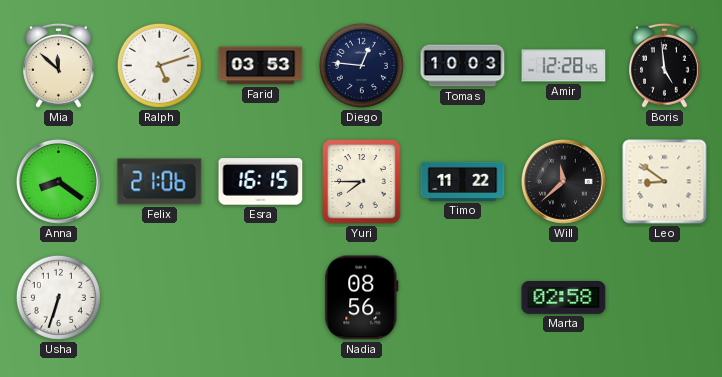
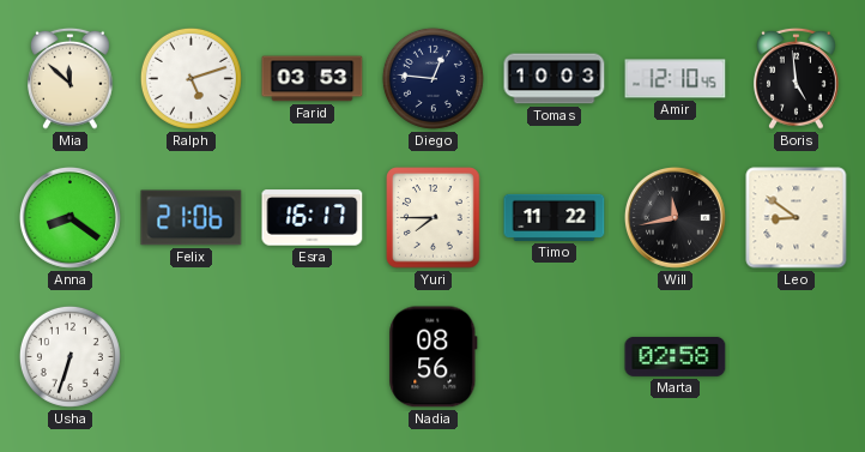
Amir: 12:28 -> 12:10 (676, 79)
Esra: 16:15 -> 16:17 (313, 218)
Will: 11:38 -> 11:43 (675, 217)
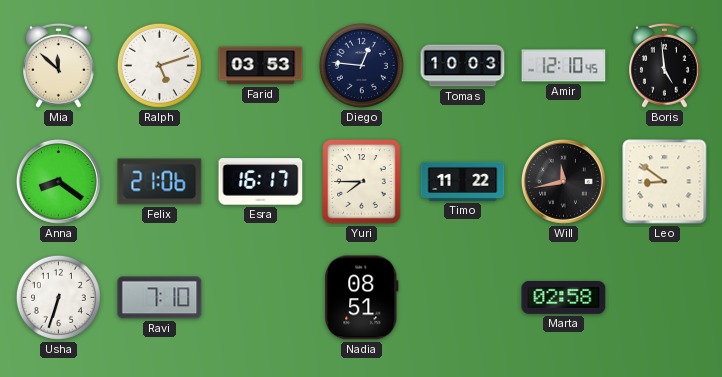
Ravi: none -> 7:10 (160, 298)
Nadia: 08:56 -> 08:51 (362, 298)
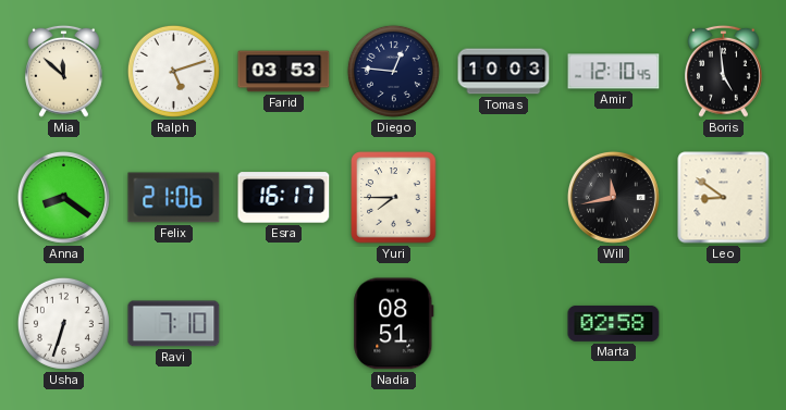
Timo: 11:22 -> none (463, 181)
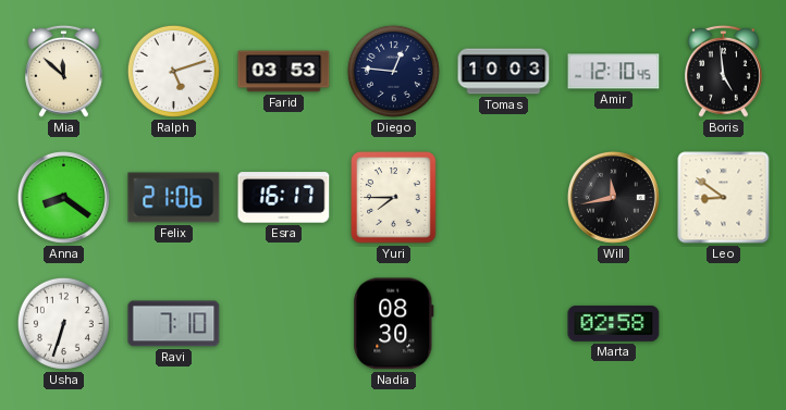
Nadia: 08:51 -> 08:30 (394, 324)
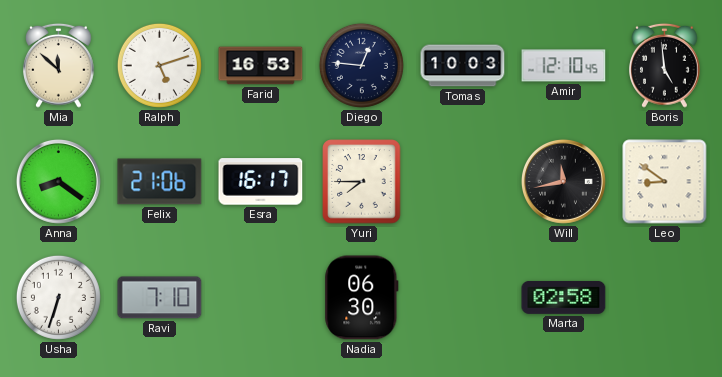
Farid: 03:53 -> 16:53 (261, 66)
Nadia: 08:30 -> 06:30 (362, 298)
